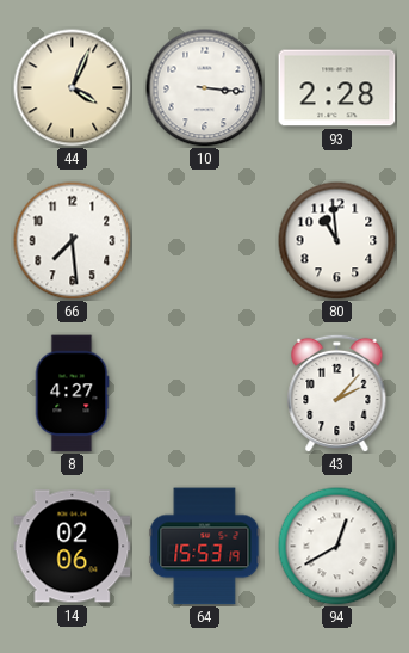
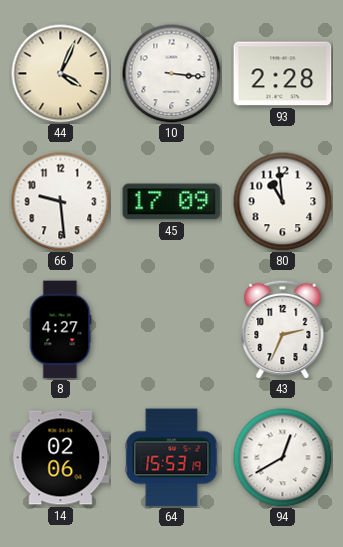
66: 7:29 -> 9:29 (61, 202)
45: none -> 17:09 (172, 202)
43: 2:07 -> 2:34 (283, 329)
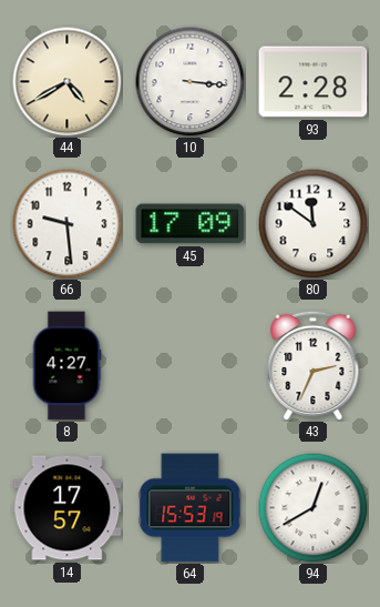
44: 4:04 -> 4:40 (68, 82)
80: 10:59 -> 11:51 (314, 224)
14: 02:06 -> 17:57 (68, 508)
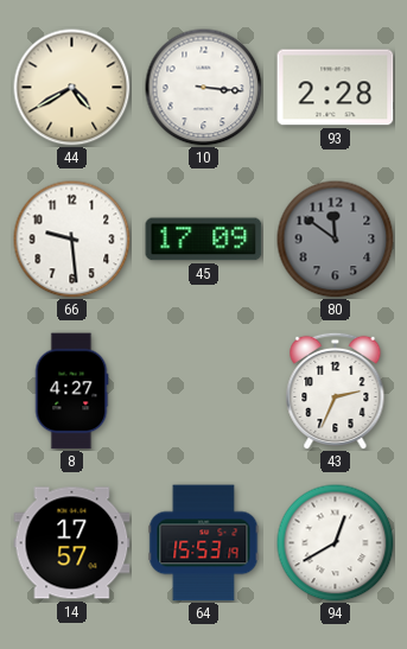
80 dial: white -> grey (336, 240)
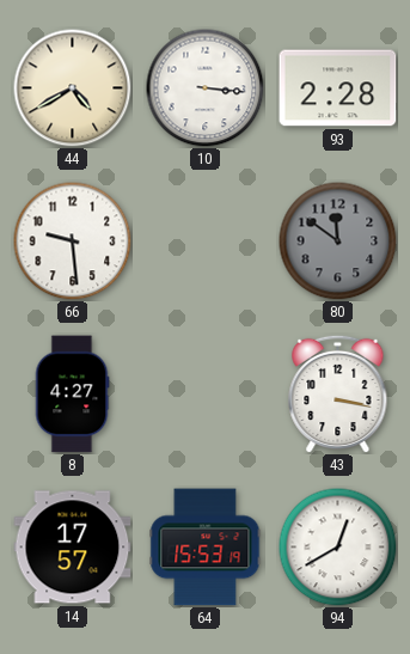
45: 17:09 -> none (204, 240)
43: 2:34 -> 3:17 (338, 393)
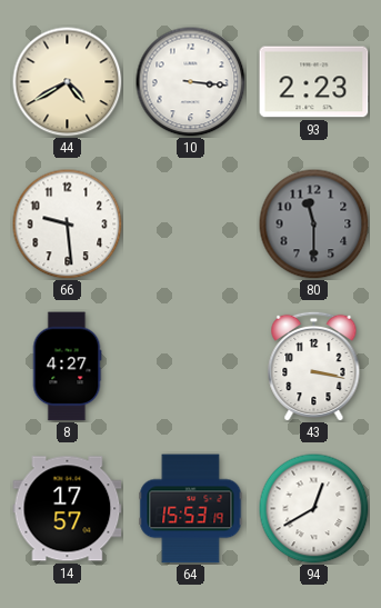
93: 2:28 -> 2:23 (314, 82)
80: 11:51 -> 11:30 (314, 225)
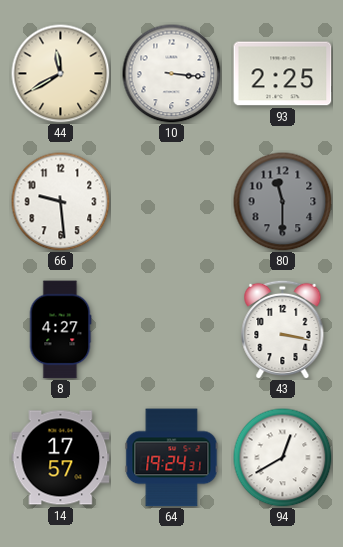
44: 4:40 -> 11:40 (61, 74)
93: 2:23 -> 2:25 (283, 74)
64: 15:53 -> 19:24 (172, 458)
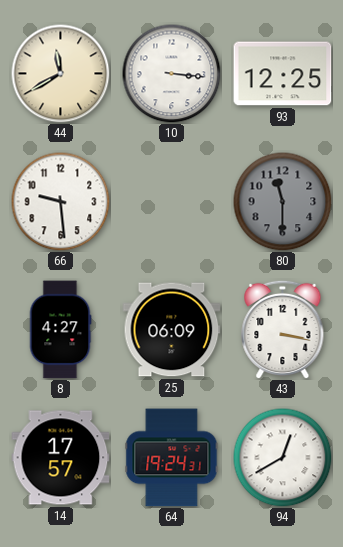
93: 2:25 -> 12:25 (283, 74)
25: none -> 06:09 (172, 330)
